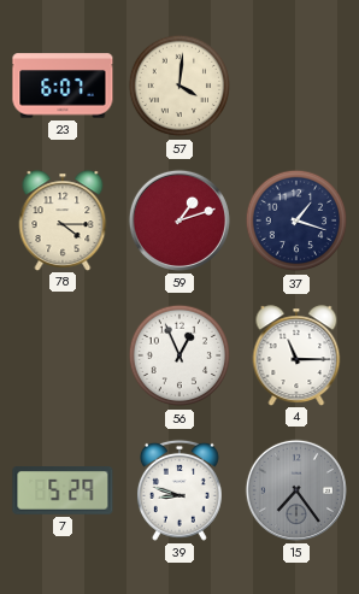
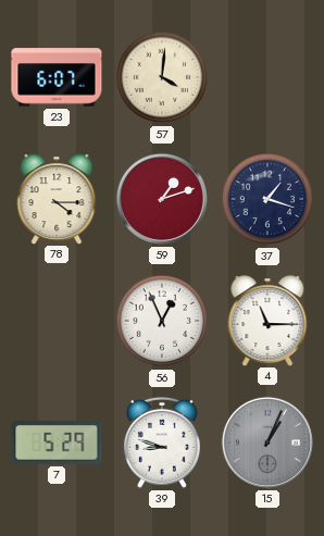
15: 7:24 -> 1:04 (267, 442)
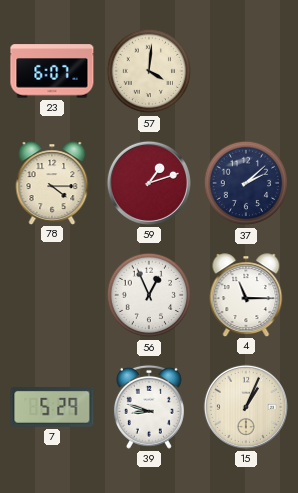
37: 1:18 -> 2:08 (246, 183)
15 dial: grey -> cream (246, 407)
